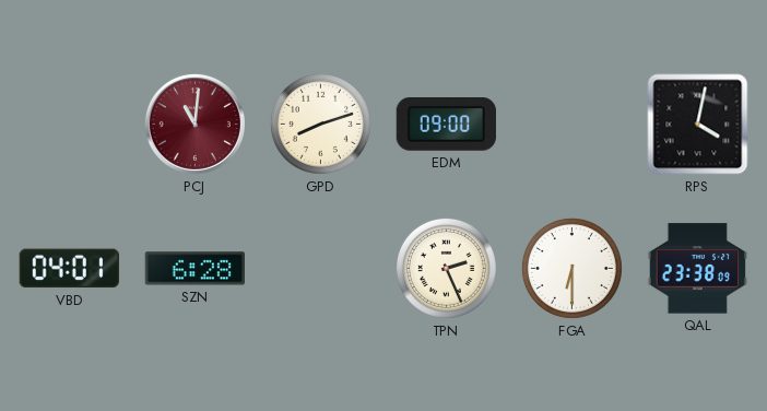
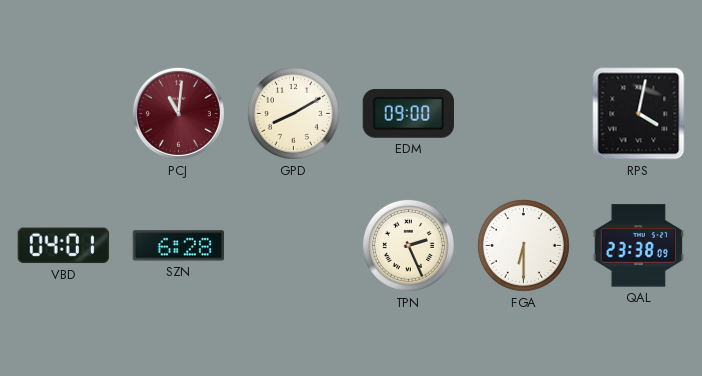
GPD: 8:12 -> 8:10 (293, 113)
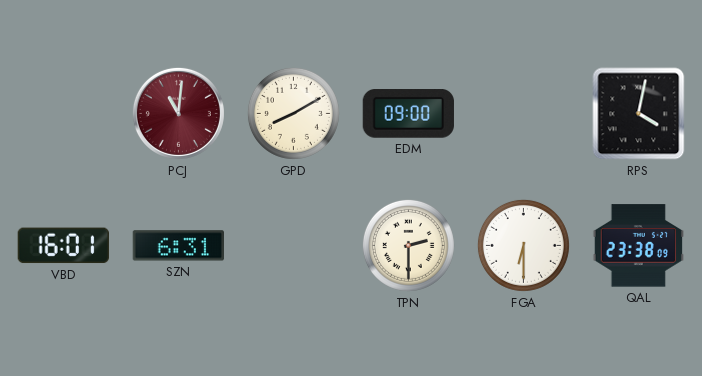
VBD: 04:01 -> 16:01 (63, 246)
SZN: 6:28 -> 6:31 (178, 246)
TPN: 2:26 -> 2:30 (408, 245)
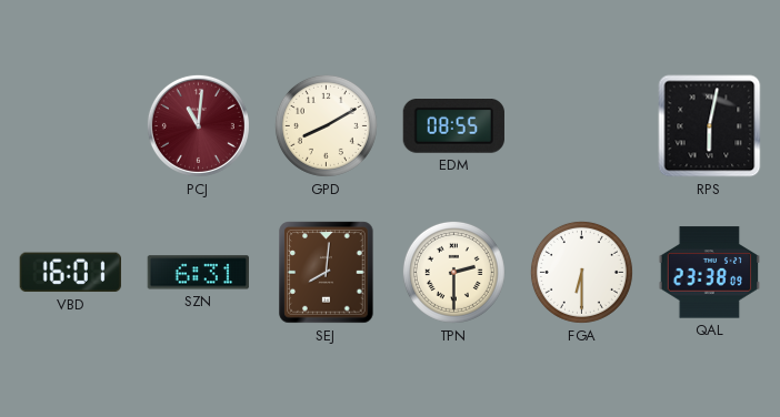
EDM: 09:00 -> 08:55 (453, 126)
RPS: 4:02 -> 6:02 (710, 126)
SEJ: none -> 8:01 (327, 273)
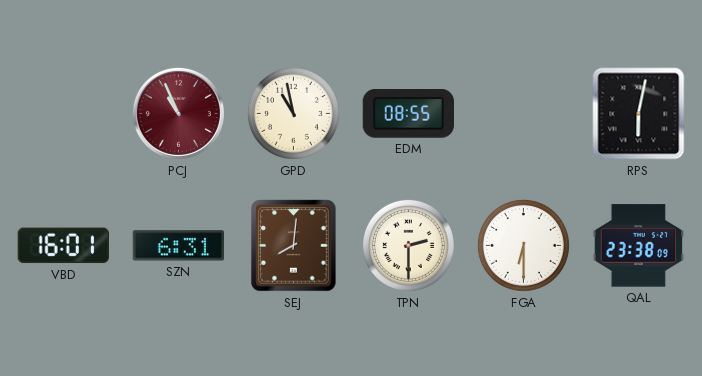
PCJ: 11:01 -> 10:56 (178, 113)
GPD: 8:10 -> 10:58 (293, 113)
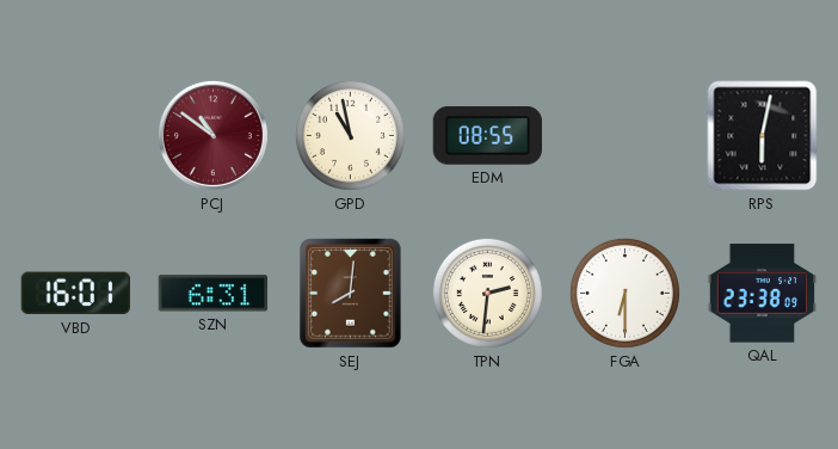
PCJ: 10:56 -> 10:51 (212, 135)
TPN: 2:30 -> 2:31 (487, 293)
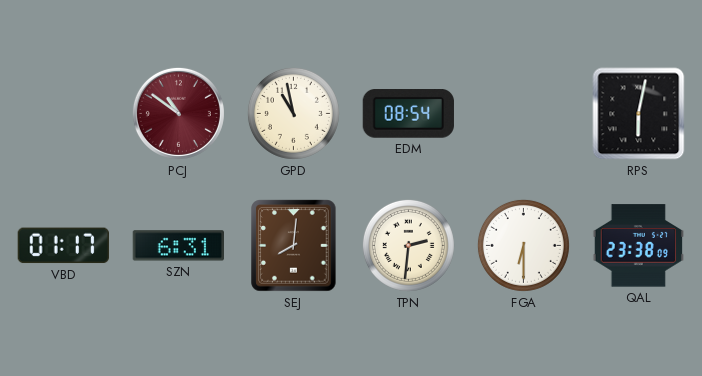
EDM: 08:55 -> 08:54 (408, 114)
VBD: 16:01 -> 01:17 (63, 246)
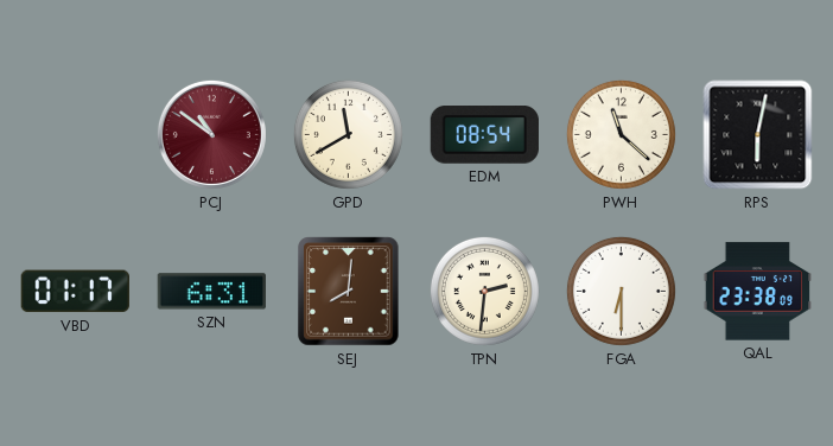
GPD: 10:58 -> 11:40 (348, 134)
PWH: none -> 11:22 (621, 134)
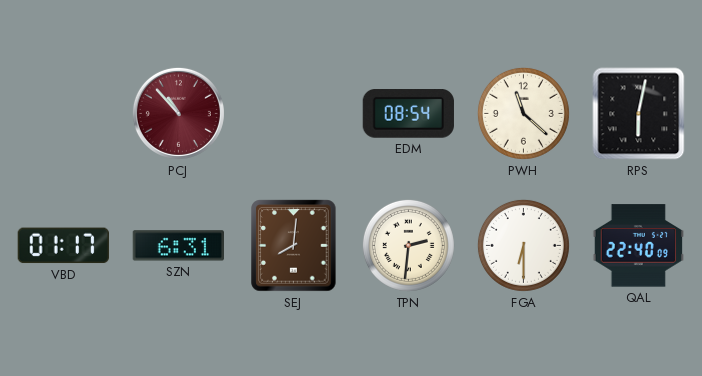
PCJ: 10:51 -> 10:53 (178, 113)
GPD: 11:40 -> none (348, 134)
QAL: 23:38 -> 22:40 (638, 246)
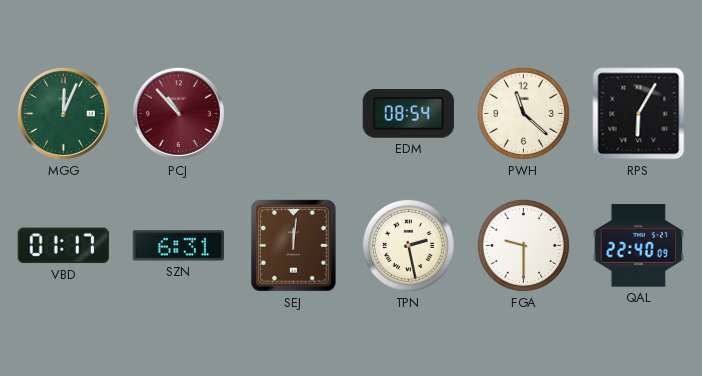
MGG: none -> 12:04 (63, 113)
RPS: 6:02 -> 6:05 (639, 114)
SEJ: 8:01 -> 12:01 (294, 246)
TPN: 2:31 -> 2:28 (408, 245)
FGA: 6:30 -> 9:30 (523, 245)
